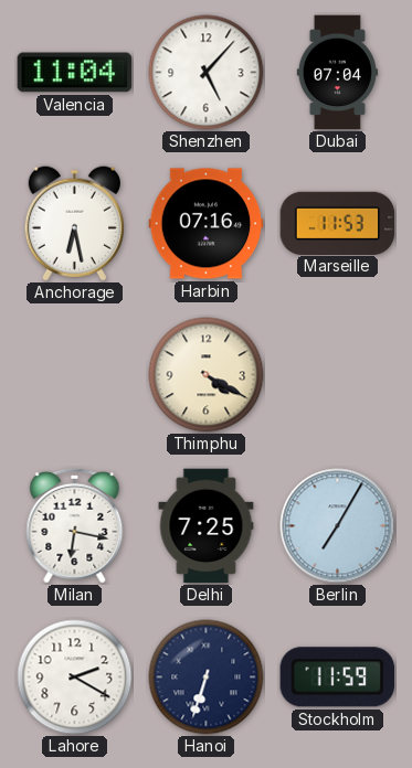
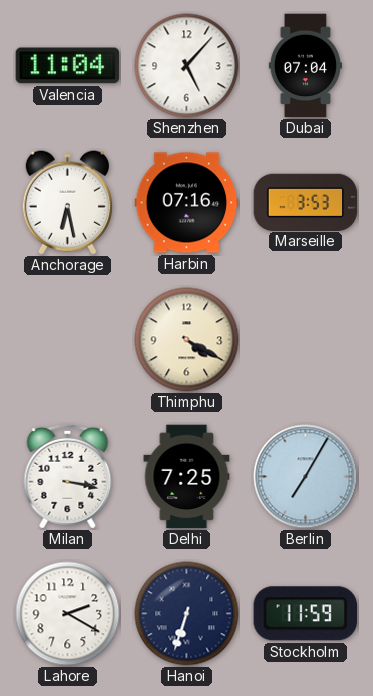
Marseille: 11:53 -> 3:53 (306, 202)
Milan: 6:17 -> 3:17 (68, 476)
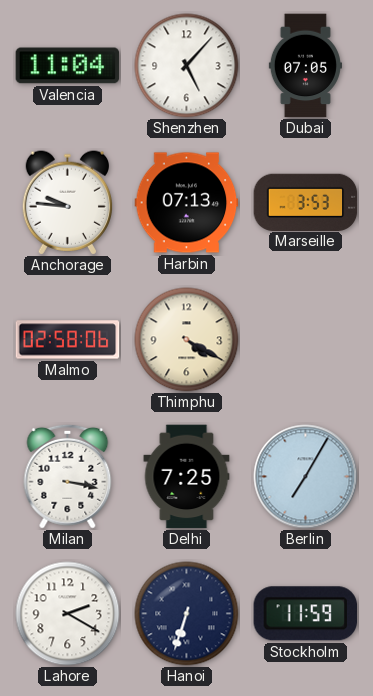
Dubai: 07:04 -> 07:05 (305, 66)
Anchorage: 6:28 -> 9:46 (67, 203)
Harbin: 07:16 -> 07:13 (187, 203)
Malmo: none -> 02:58 (68, 340)
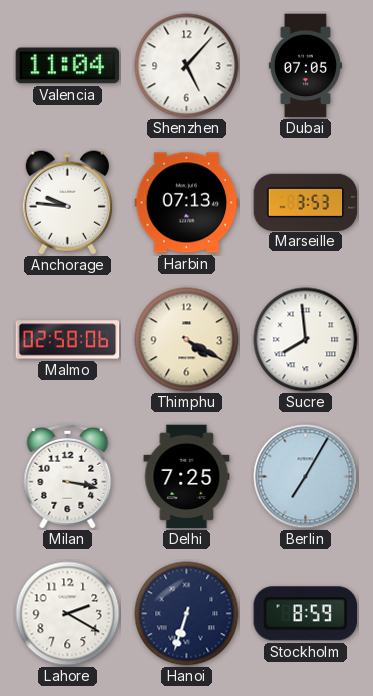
Sucre: none -> 7:59 (306, 340)
Stockholm: 11:59 -> 8:59 (305, 614)
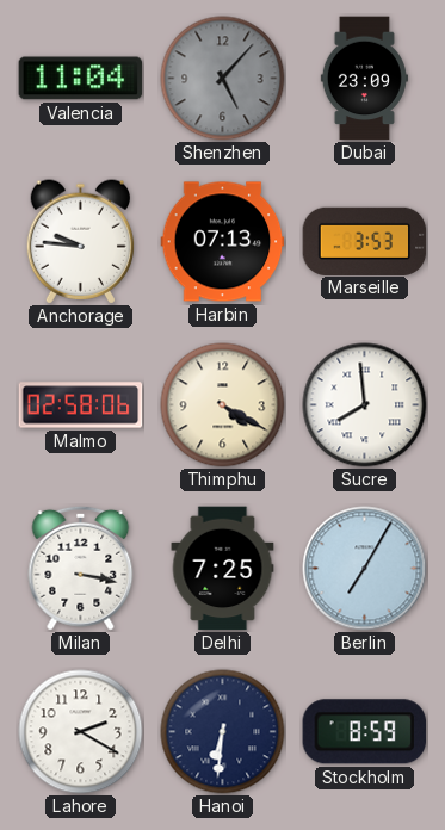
Shenzhen dial: white -> grey (223, 79)
Dubai: 07:05 -> 23:09 (364, 79)
Hanoi: 6:33 -> 6:31 (223, 732)
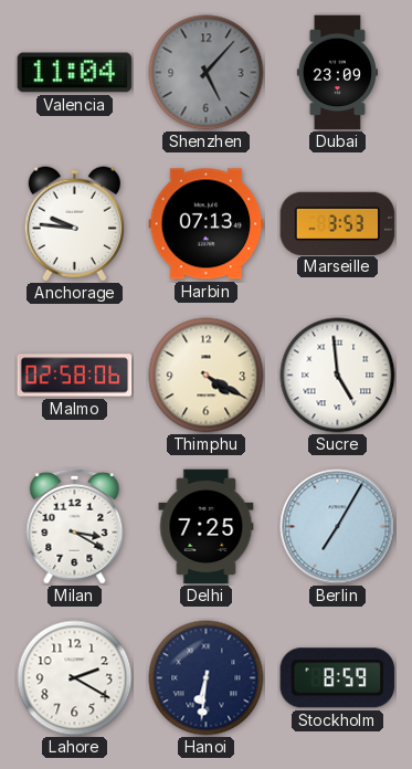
Sucre: 7:59 -> 4:59 (338, 376)
Milan: 3:17 -> 3:20 (75, 526)
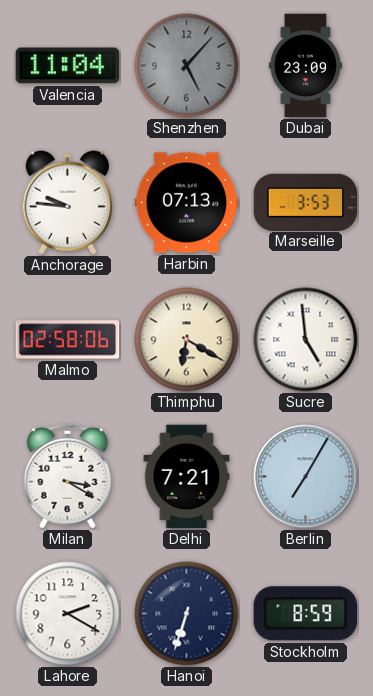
Thimphu: 4:20 -> 6:20 (187, 340)
Delhi: 7:25 -> 7:21 (187, 477)
Hanoi: 6:31 -> 6:33 (187, 614)
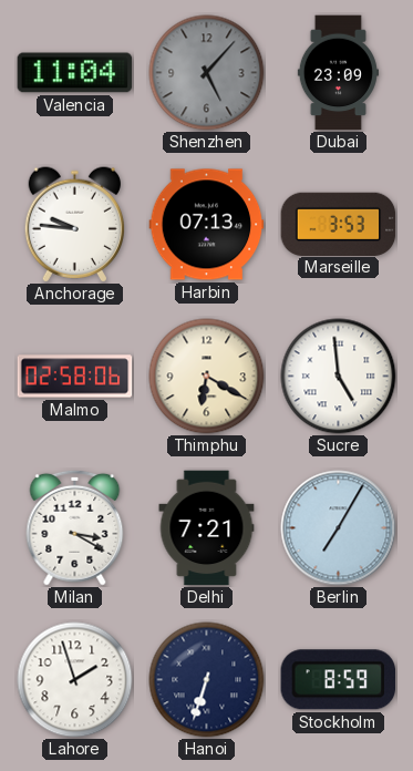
Lahore: 2:20 -> 1:57 (75, 680)
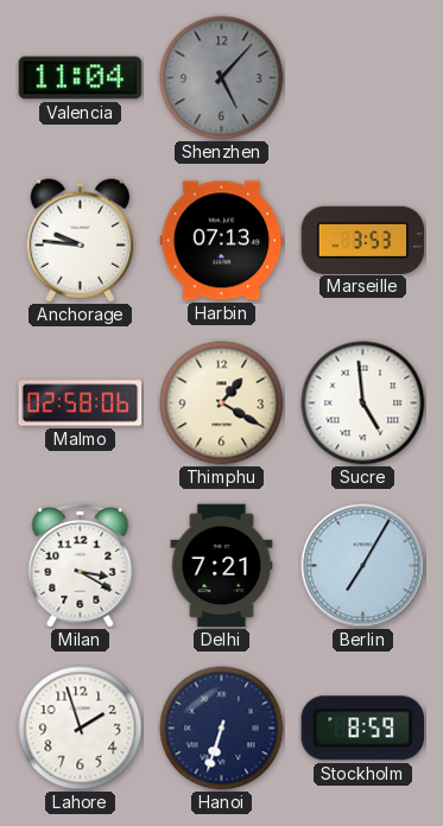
Dubai: 23:09 -> none (338, 73)
Thimphu: 6:20 -> 1:20 (222, 404)
